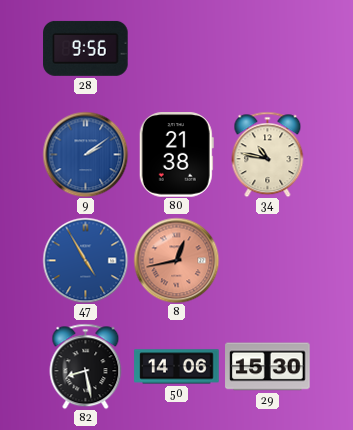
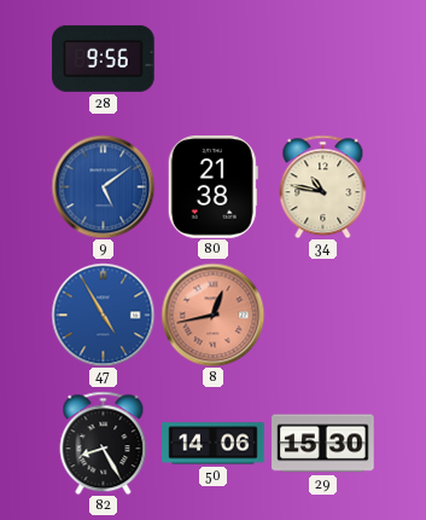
9: 2:09 -> 5:09 (103, 186)
82: 8:28 -> 8:25 (104, 443)
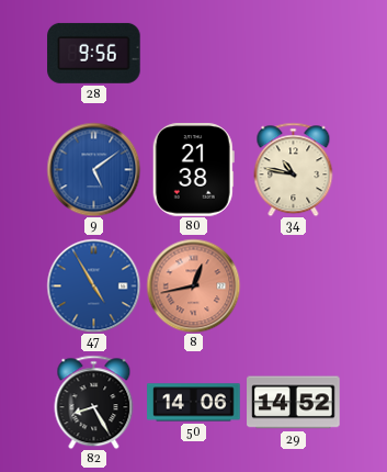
29: 15:30 -> 14:52 (294, 403)
